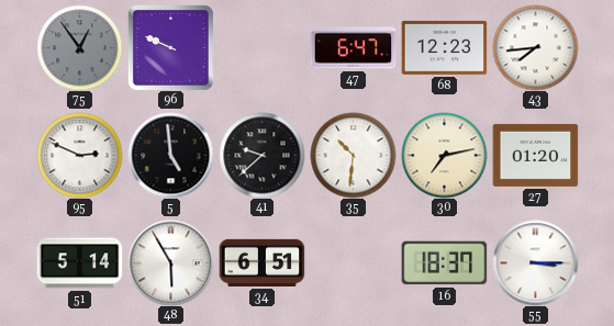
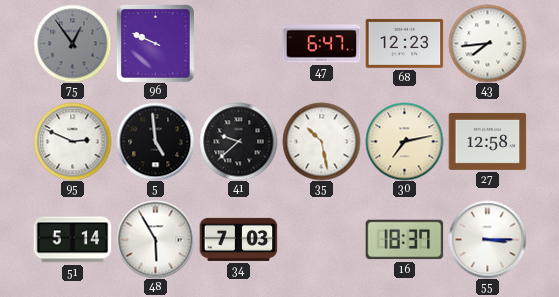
35: 10:31 -> 10:28 (321, 141)
27: 01:20 -> 12:58 (487, 141)
34: 6:51 -> 7:03 (238, 239)
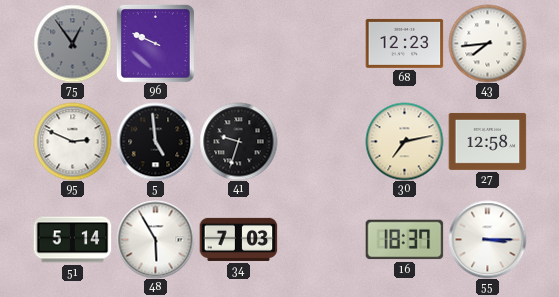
47: 6:47 -> none (321, 44)
41: 9:38 -> 9:33 (238, 141)
35: 10:28 -> none (321, 141)
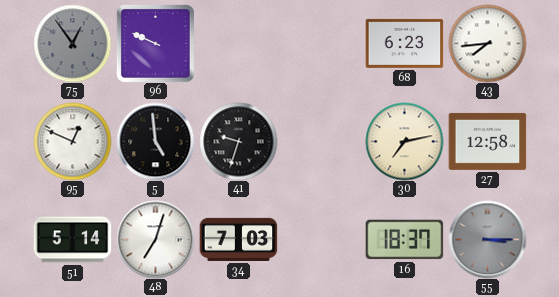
68: 12:23 -> 6:23 (404, 43)
95: 2:49 -> 12:49 (72, 141)
48: 5:55 -> 7:03 (155, 239)
55 dial: white -> grey (487, 239)
